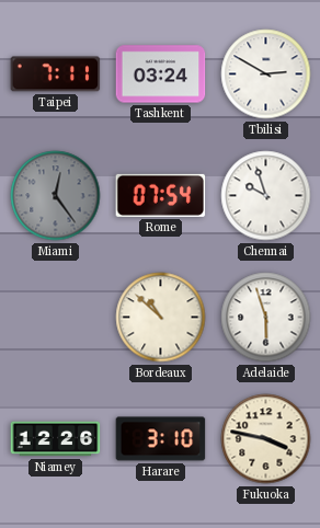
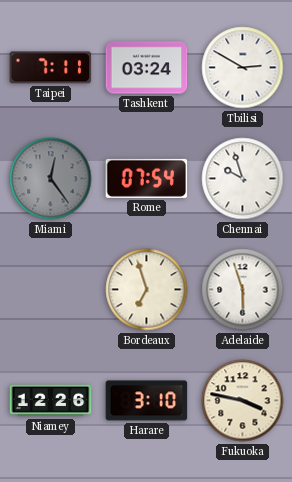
Bordeaux: 10:52 -> 6:57 (147, 290)
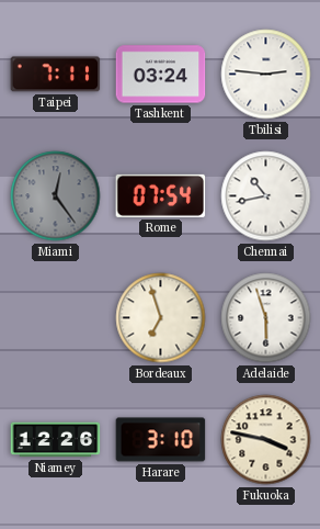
Tbilisi: 2:50 -> 2:46 (266, 75)
Chennai: 9:57 -> 10:43 (266, 196)
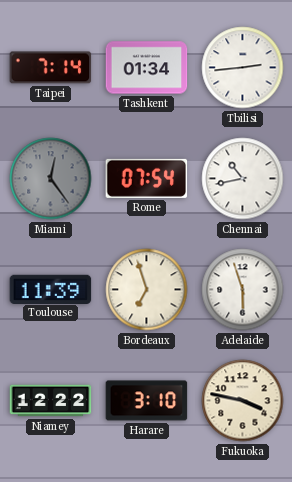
Taipei: 7:11 -> 7:14 (51, 68)
Tashkent: 03:24 -> 01:34 (147, 68)
Tbilisi: 2:46 -> 2:44 (243, 68)
Toulouse: none -> 11:39 (51, 289)
Niamey: 12:26 -> 12:22 (51, 401)
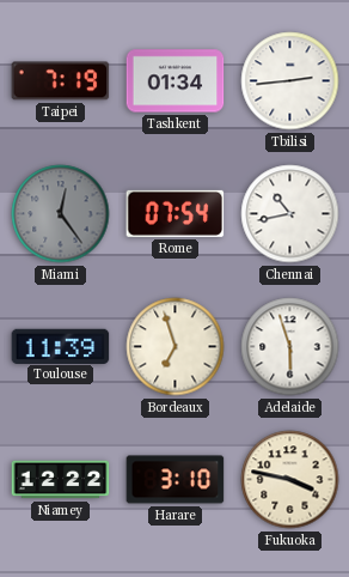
Taipei: 7:14 -> 7:19 (61, 81)
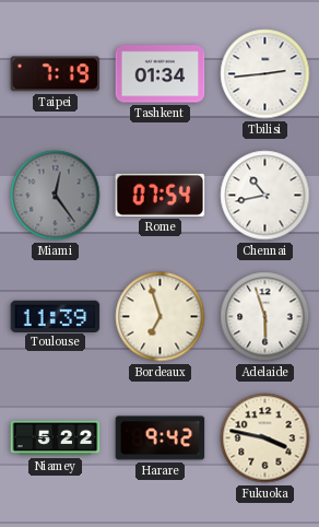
Niamey: 12:22 -> 5:22 (56, 438)
Harare: 3:10 -> 9:42 (161, 438)
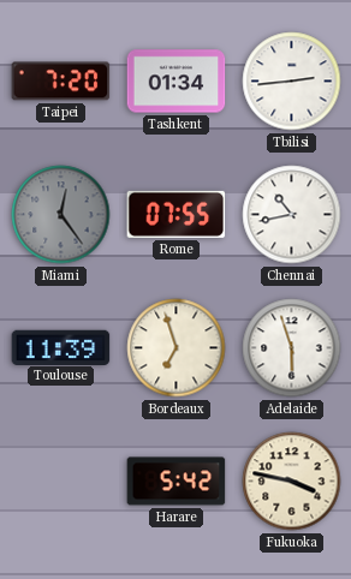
Taipei: 7:19 -> 7:20 (61, 82)
Rome: 07:54 -> 07:55 (177, 214)
Niamey: 5:22 -> none (56, 438)
Harare: 9:42 -> 5:42 (177, 482)
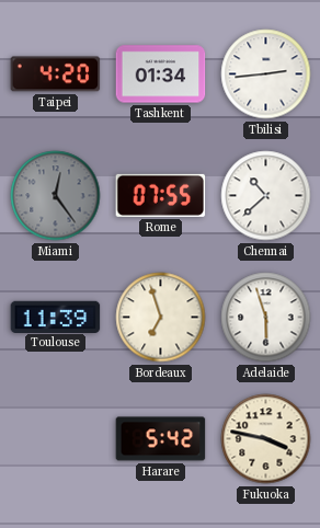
Taipei: 7:20 -> 4:20 (56, 74)
Chennai: 10:43 -> 10:38 (266, 196)
